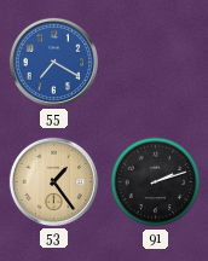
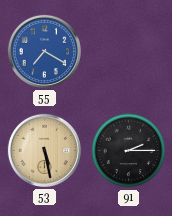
53: 1:24 -> 5:28 (44, 150)
91: 2:12 -> 2:15 (129, 151)
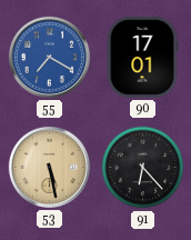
90: none -> 17:01 (142, 57)
91: 2:15 -> 6:23 (143, 168)
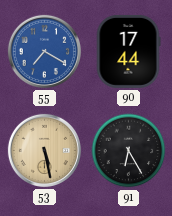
90: 17:01 -> 17:44 (128, 51)
91: 6:23 -> 6:25 (129, 151)
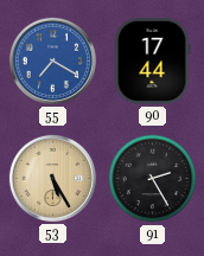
53: 5:28 -> 5:25 (52, 178)
91: 6:25 -> 2:25 (153, 179)
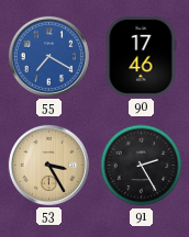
90: 17:44 -> 17:46 (141, 56)
53: 5:25 -> 3:25 (48, 165)
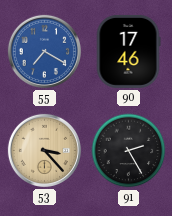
53: 3:25 -> 3:23 (44, 150)
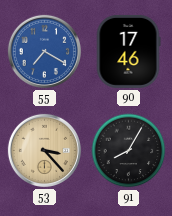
91: 2:25 -> 8:05 (129, 151)
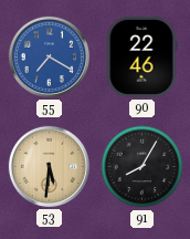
90: 17:46 -> 22:46 (141, 56)
53: 3:23 -> 5:31 (49, 166)
